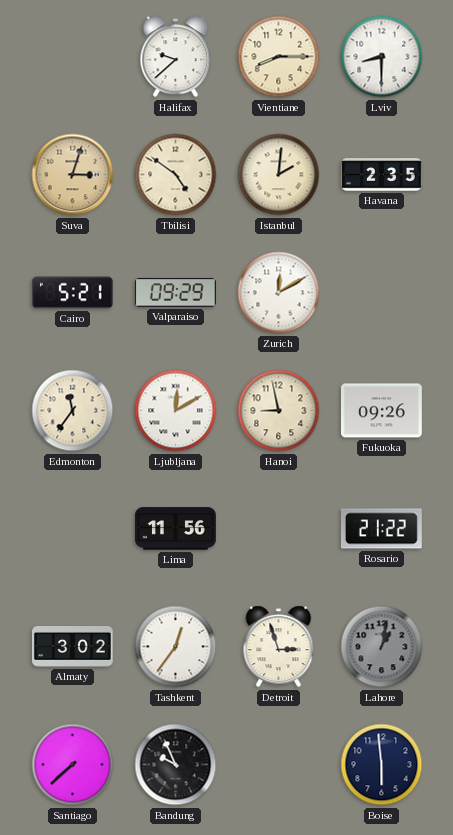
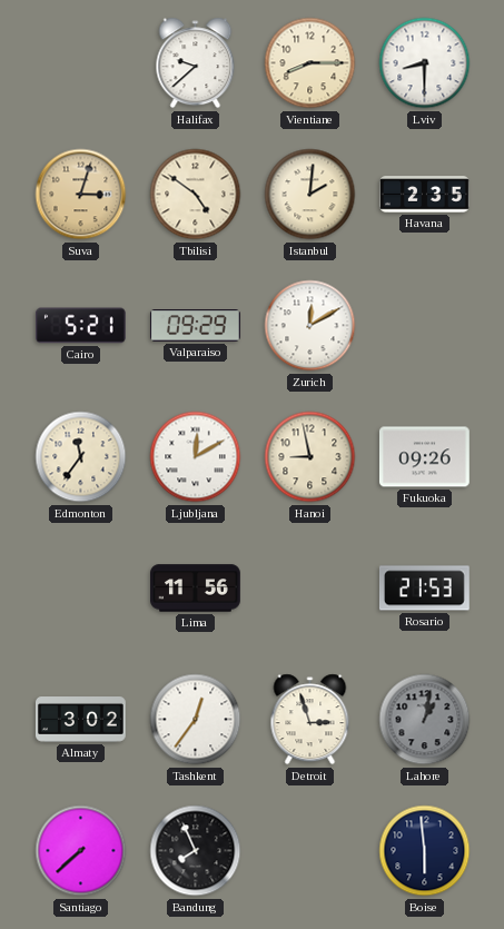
Rosario: 21:22 -> 21:53 (424, 589)
Bandung: 9:56 -> 7:56 (196, 851)
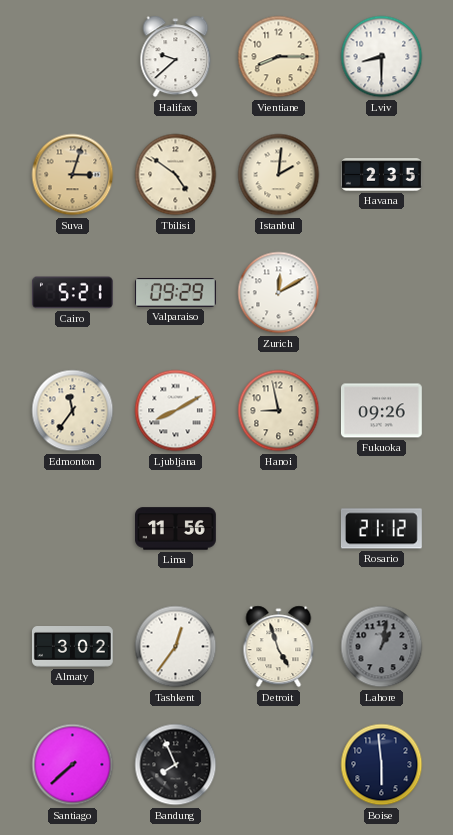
Ljubljana: 12:10 -> 8:10 (176, 411)
Rosario: 21:53 -> 21:12 (381, 529)
Detroit: 2:57 -> 4:57 (279, 647)
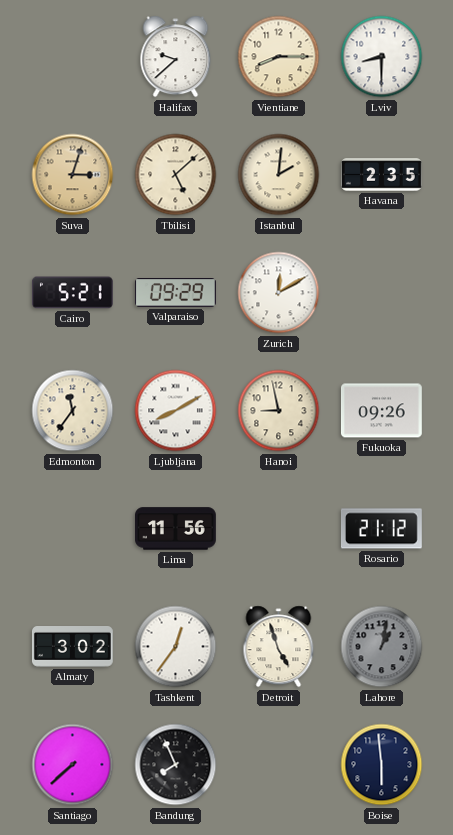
Tbilisi: 4:51 -> 5:08 (176, 175)
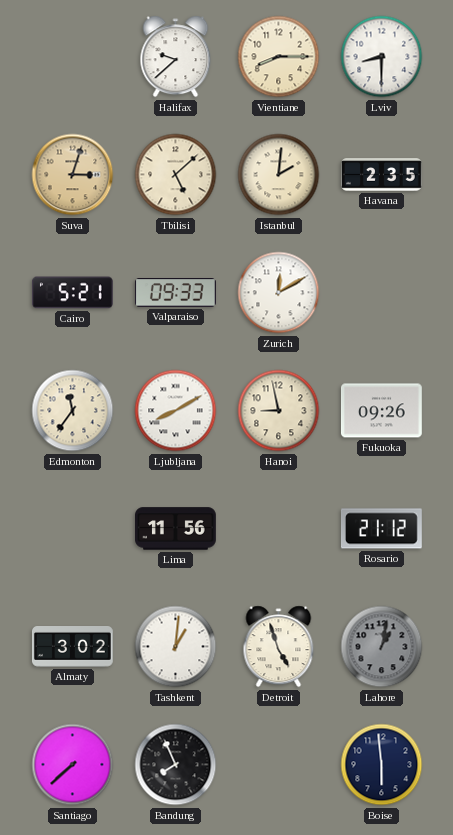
Valparaiso: 09:29 -> 09:33 (175, 293)
Tashkent: 12:36 -> 1:01 (176, 647)
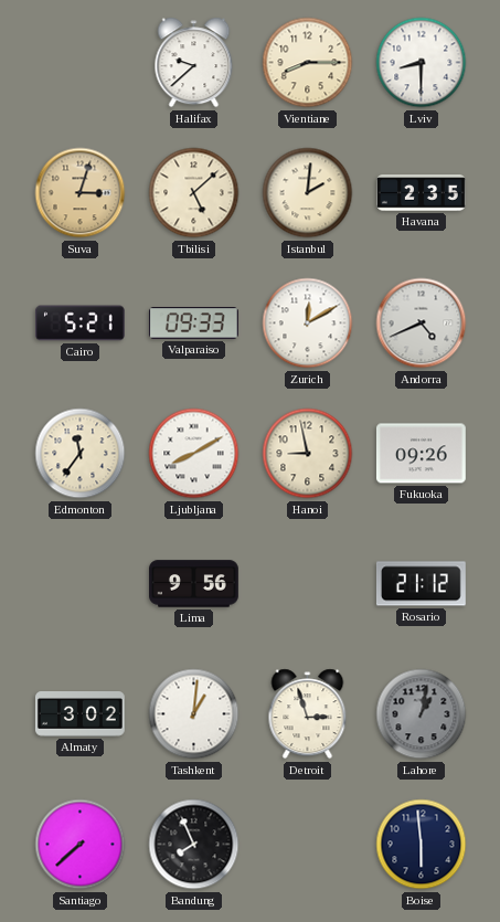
Andorra: none -> 4:41 (422, 324)
Lima: 11:56 -> 9:56 (194, 584)
Detroit: 4:57 -> 2:57 (308, 714)
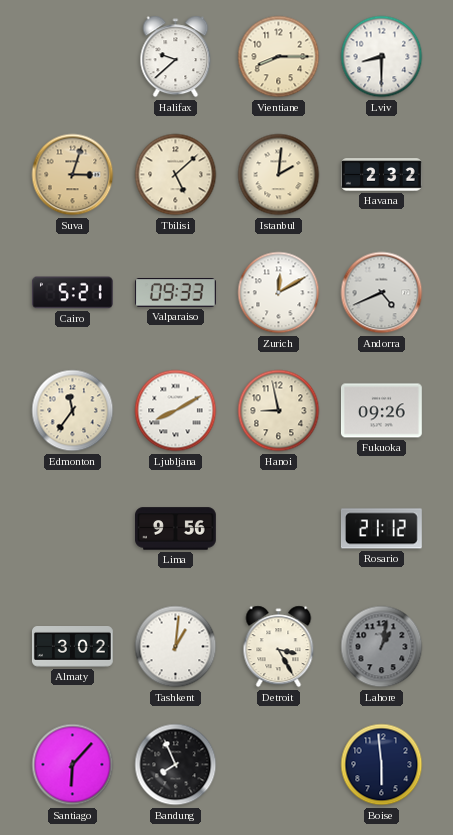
Havana: 2:35 -> 2:32 (382, 175)
Detroit: 2:57 -> 3:25 (279, 647)
Santiago: 7:38 -> 6:07 (73, 765)
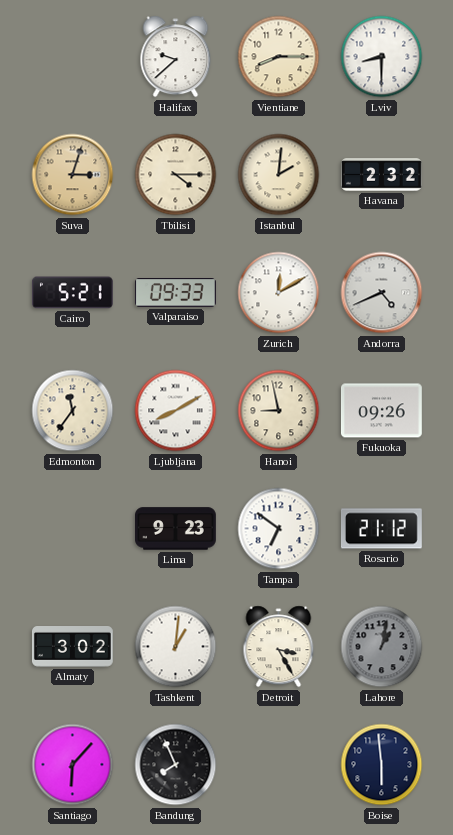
Tbilisi: 5:08 -> 4:15 (176, 175)
Lima: 9:56 -> 9:23 (176, 529)
Tampa: none -> 6:51 (279, 529)
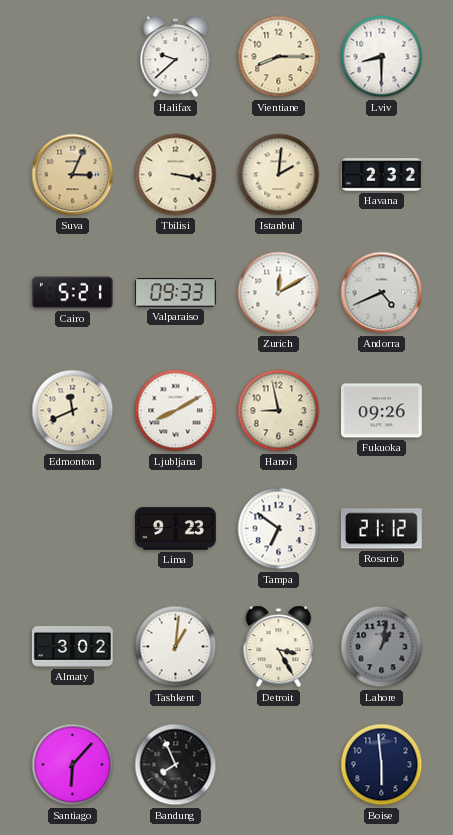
Suva: 3:03 -> 3:04 (73, 175)
Tbilisi: 4:15 -> 3:17 (176, 175)
Edmonton: 11:36 -> 11:41 (73, 411)
